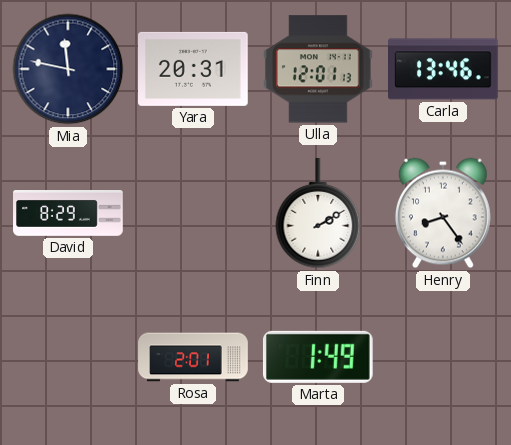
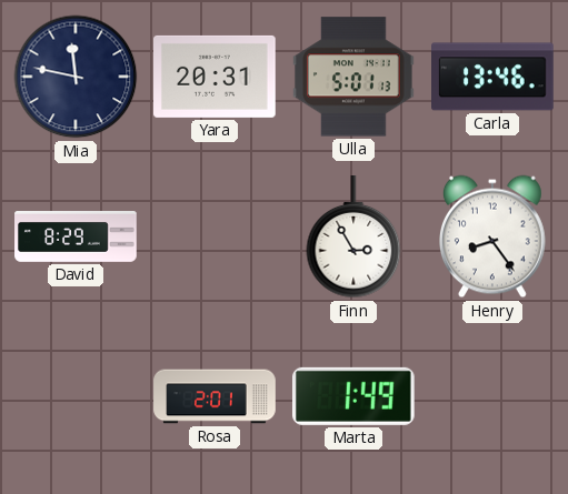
Ulla: 12:01 -> 5:01 (353, 77)
Finn: 2:10 -> 2:55 (353, 238)
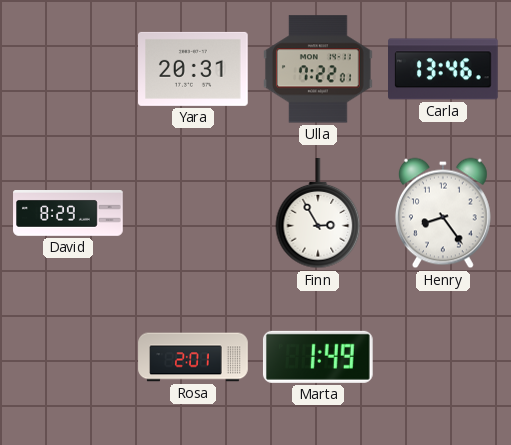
Mia: 11:47 -> none (76, 77)
Ulla: 5:01 -> 7:22 (318, 69)
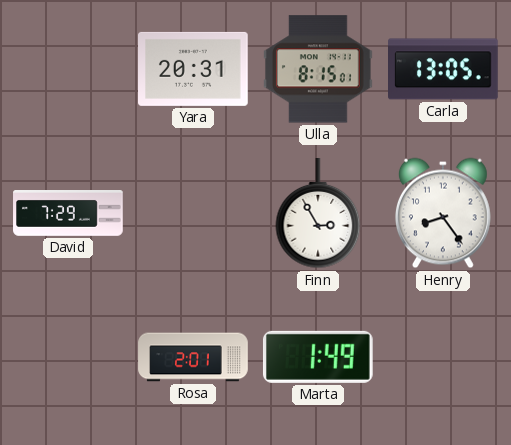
Ulla: 7:22 -> 8:15 (318, 69)
Carla: 13:46 -> 13:05 (444, 69)
David: 8:29 -> 7:29 (68, 214)
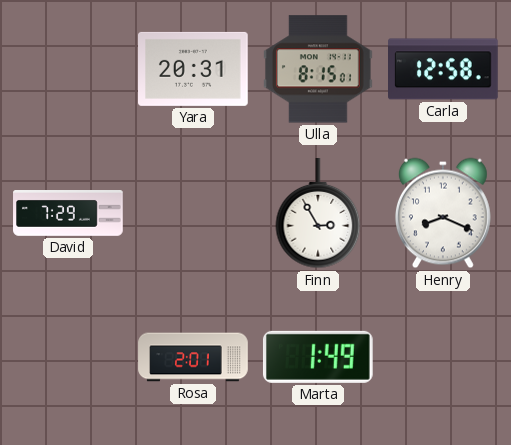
Carla: 13:05 -> 12:58 (444, 69)
Henry: 8:24 -> 8:19 (443, 213)
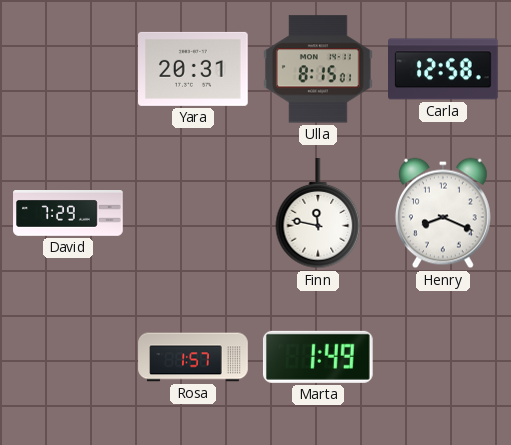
Finn: 2:55 -> 11:47 (318, 214)
Rosa: 2:01 -> 1:57 (193, 357)
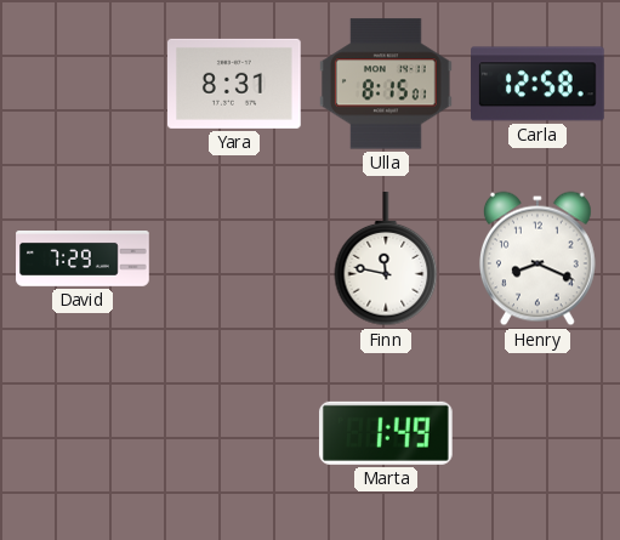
Yara: 20:31 -> 8:31 (235, 84)
Rosa: 1:57 -> none (193, 357)
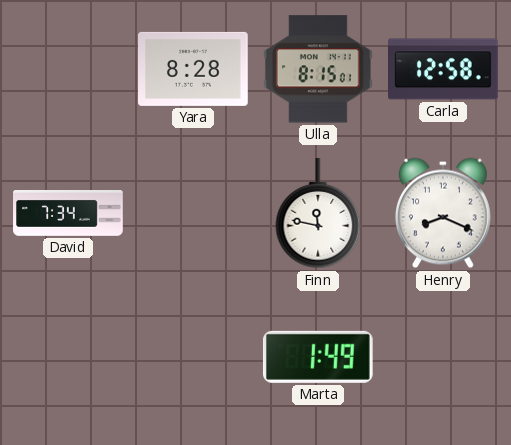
Yara: 8:31 -> 8:28 (194, 69)
David: 7:29 -> 7:34 (68, 214)
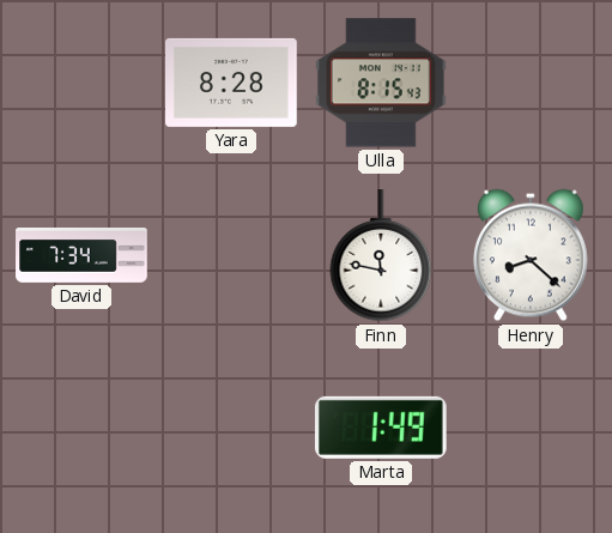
Ulla: 8:15:01 -> 8:15:43 (381, 83)
Carla: 12:58 -> none (444, 69)
Henry: 8:19 -> 8:22 (531, 255)
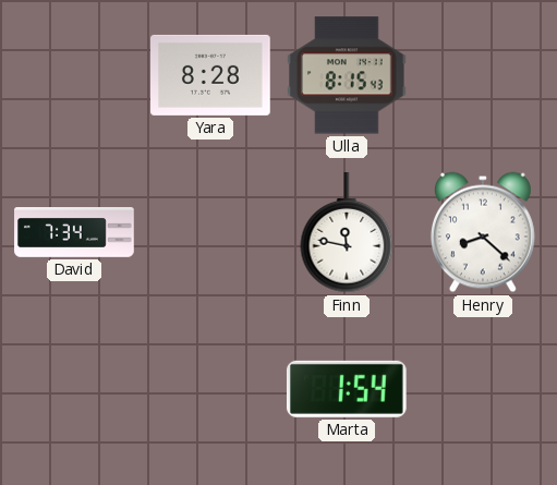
Marta: 1:49 -> 1:54 (347, 389)
